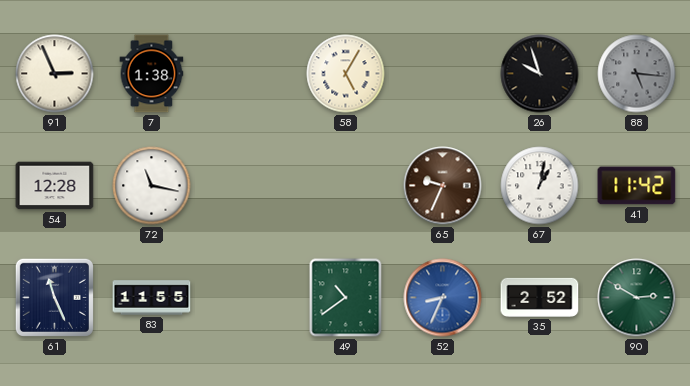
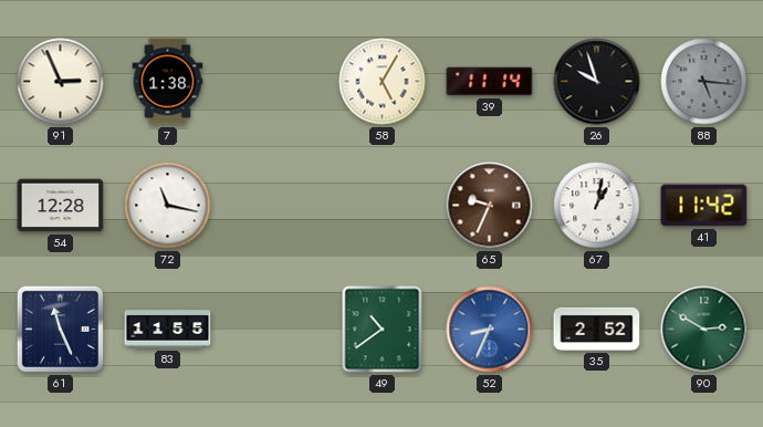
39: none -> 11:14 (490, 82)
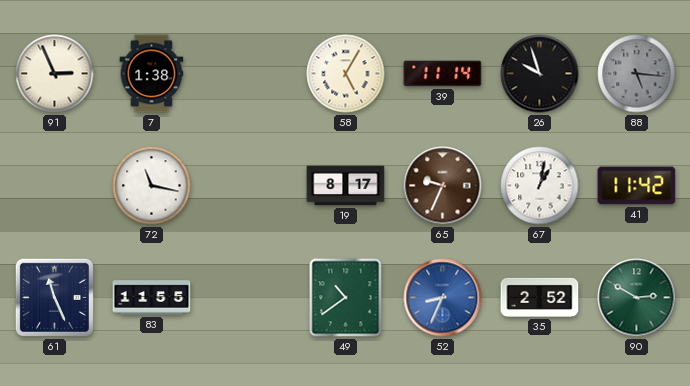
54: 12:28 -> none (61, 206)
19: none -> 8:17 (346, 186)
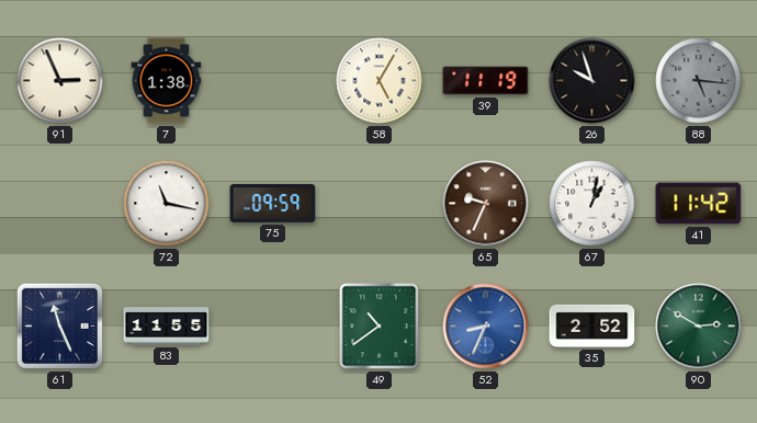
39: 11:14 -> 11:19 (486, 81)
75: none -> 09:59 (273, 204)
19: 8:17 -> none (346, 186)
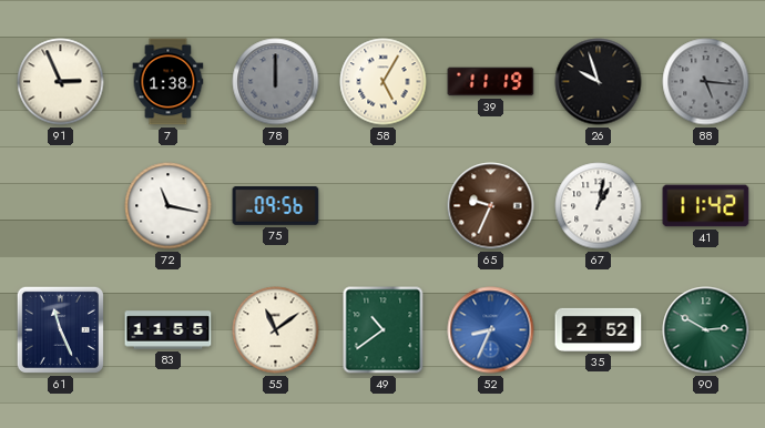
78: none -> 12:00 (276, 82)
75: 09:59 -> 09:56 (276, 206)
55: none -> 11:09 (276, 330)
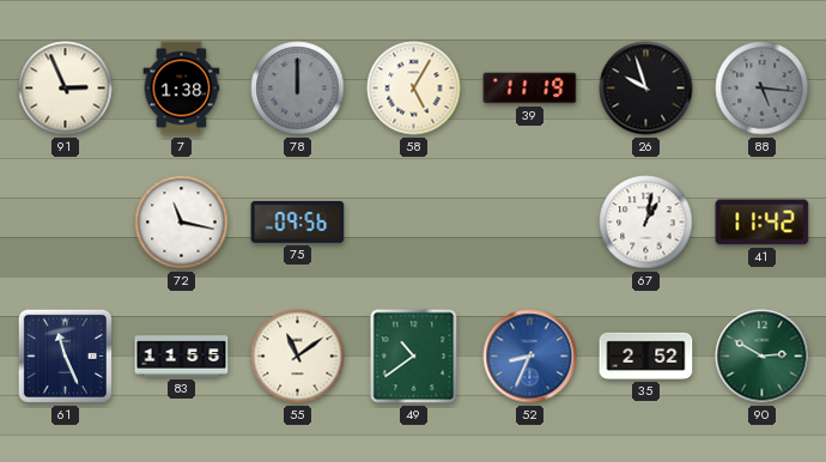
65: 9:34 -> none (491, 206)
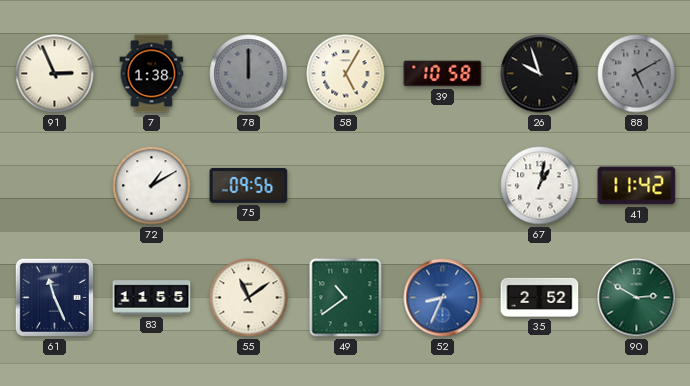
39: 11:19 -> 10:58 (443, 74)
88: 5:16 -> 5:10 (637, 74)
72: 11:17 -> 1:10 (152, 186)
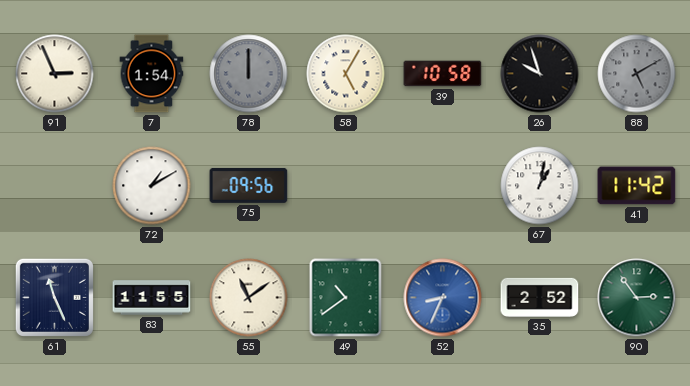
7: 1:38 -> 1:54 (152, 74)
90: 2:50 -> 2:54 (637, 298)
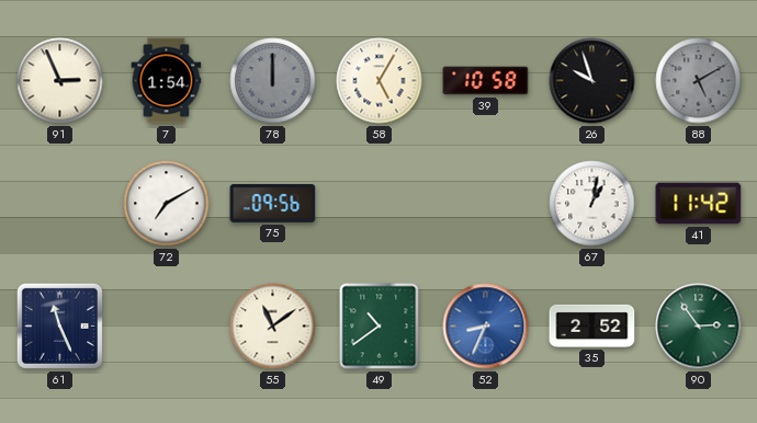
72: 1:10 -> 7:10 (167, 204)
83: 11:55 -> none (152, 298)
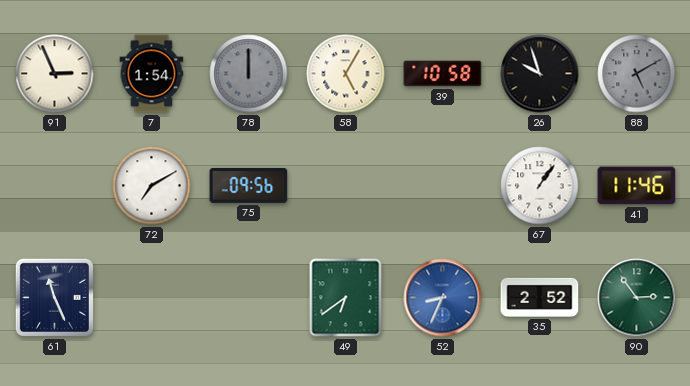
67: 1:02 -> 1:06 (540, 186)
41: 11:42 -> 11:46 (637, 186)
55: 11:09 -> none (273, 327)
49: 10:39 -> 6:39 (346, 298)
